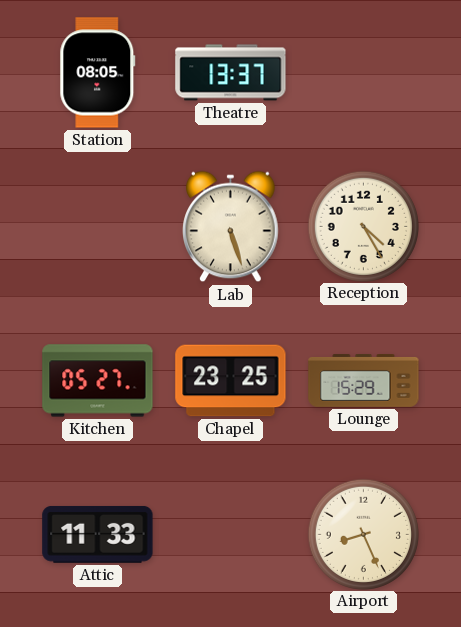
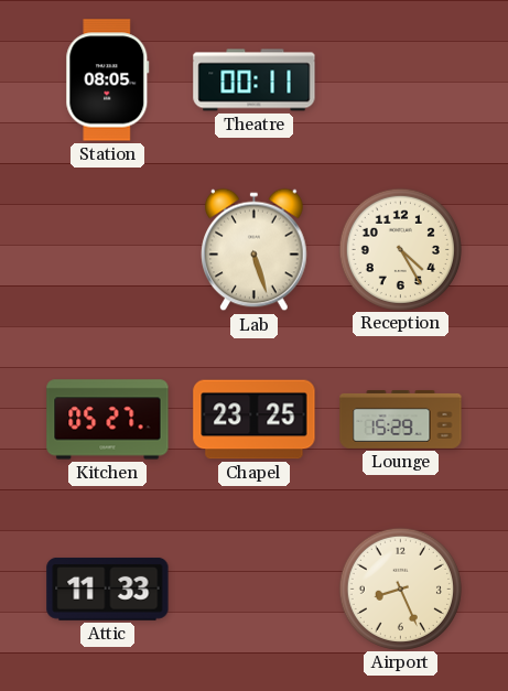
Theatre: 13:37 -> 00:11 (255, 80)
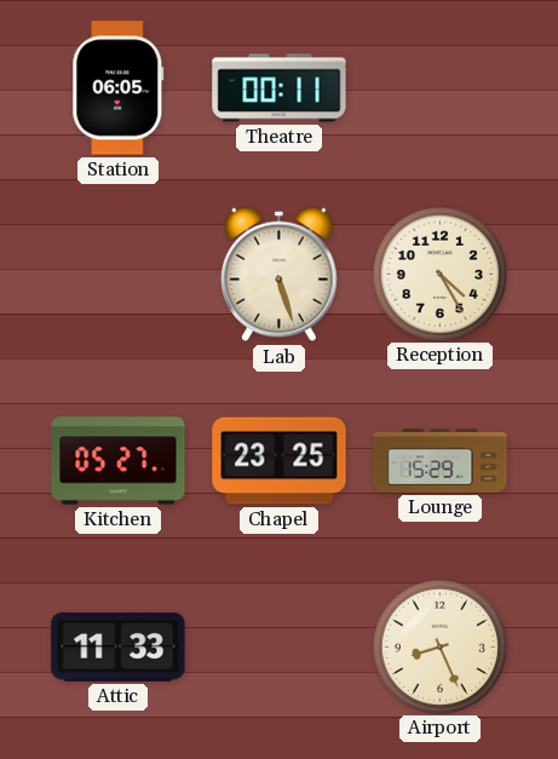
Station: 08:05 -> 06:05 (119, 88)
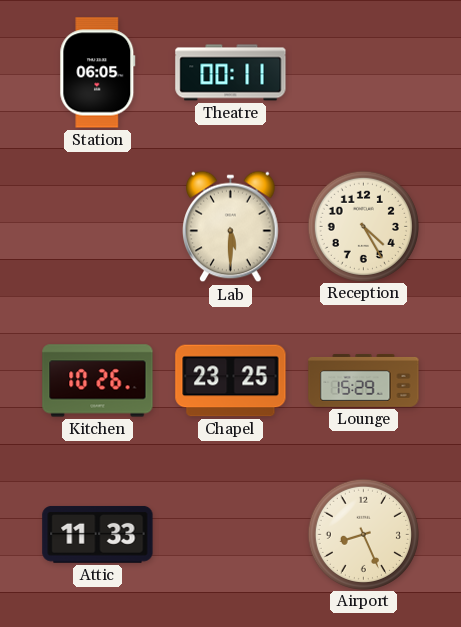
Lab: 5:27 -> 5:30 (231, 227)
Kitchen: 05:27 -> 10:26 (98, 381)
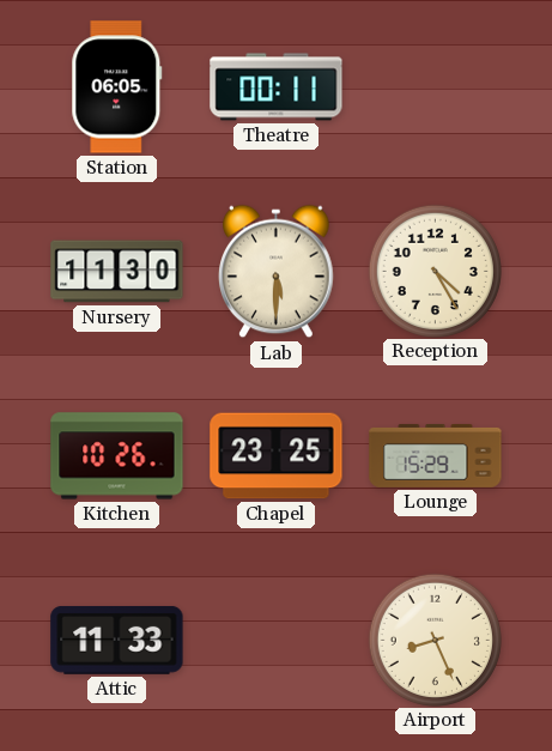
Nursery: none -> 11:30 (117, 272)
